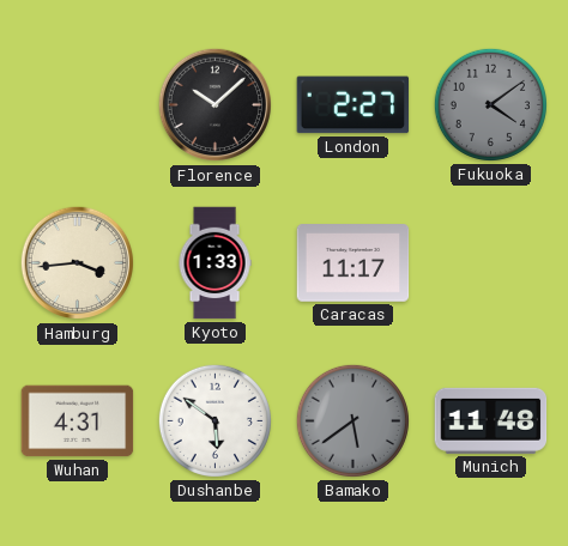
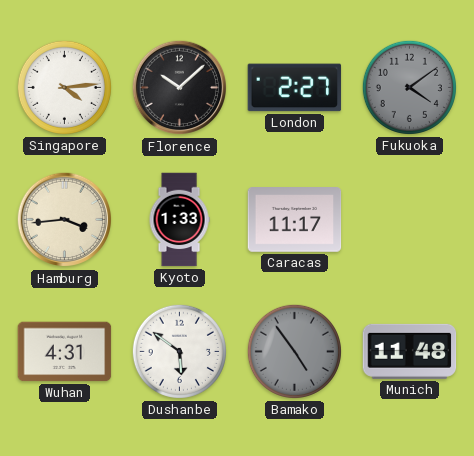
Singapore: none -> 4:14 (64, 87)
Bamako: 5:39 -> 4:54 (294, 351)
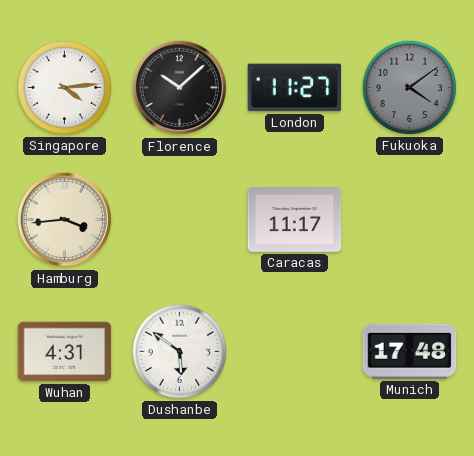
London: 2:27 -> 11:27 (295, 88)
Kyoto: 1:33 -> none (179, 220)
Bamako: 4:54 -> none (294, 351)
Munich: 11:48 -> 17:48 (410, 351)
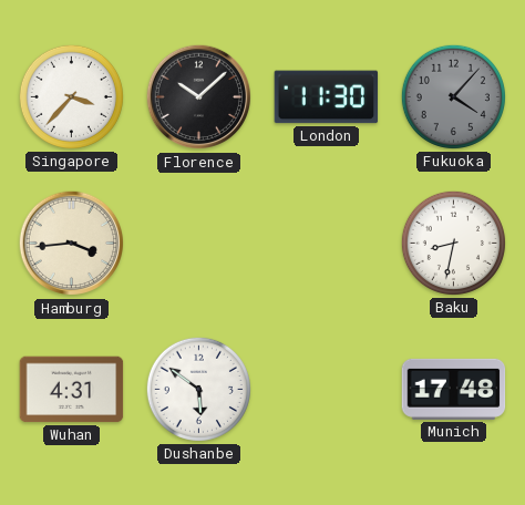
Singapore: 4:14 -> 3:37 (71, 96)
London: 11:27 -> 11:30 (327, 97)
Fukuoka: 4:09 -> 4:07 (453, 96)
Caracas: 11:17 -> none (295, 220)
Baku: none -> 8:32 (453, 243)
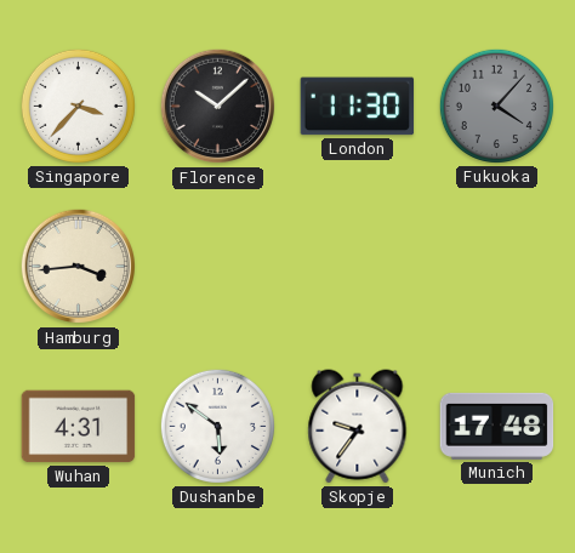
Baku: 8:32 -> none (453, 243)
Skopje: none -> 9:36 (358, 427)
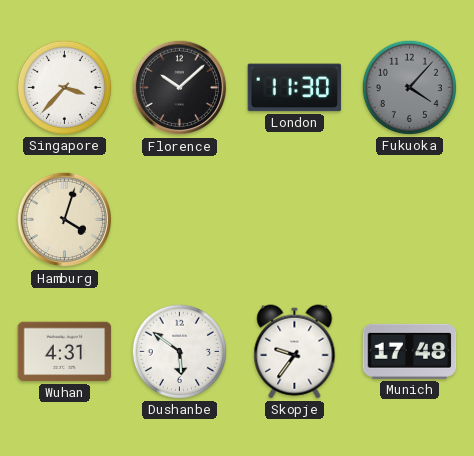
Hamburg: 3:44 -> 4:03 (65, 220)
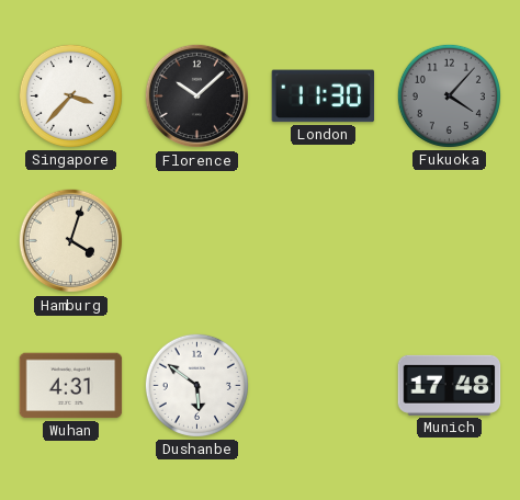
Skopje: 9:36 -> none (295, 352)
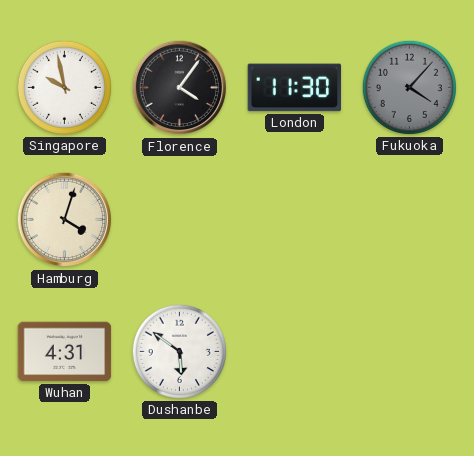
Singapore: 3:37 -> 9:58 (64, 87)
Florence: 10:08 -> 4:06 (180, 88)
Munich: 17:48 -> none (450, 385)
